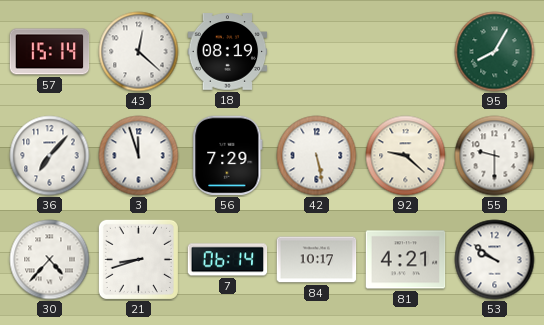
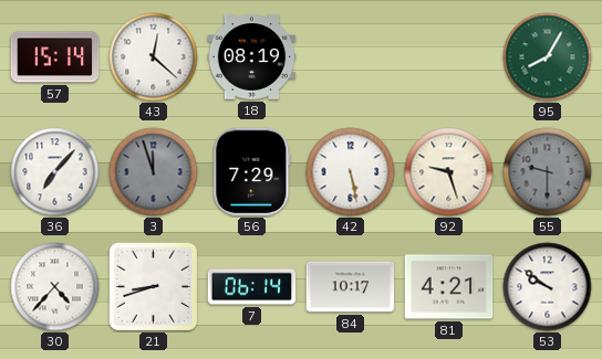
3 dial: white -> grey (154, 172)
92: 9:22 -> 9:27 (449, 172)
55 dial: white -> grey (548, 172)
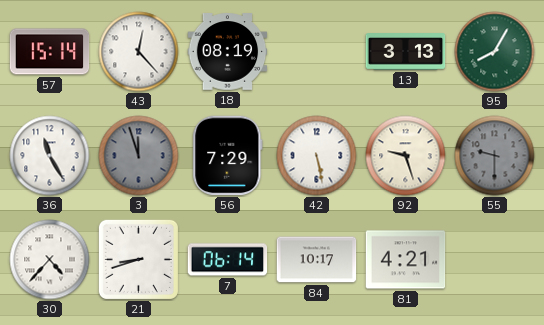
43: 12:22 -> 12:23 (139, 52)
13: none -> 3:13 (406, 52)
36: 7:07 -> 11:25 (50, 156)
53: 9:51 -> none (548, 287)
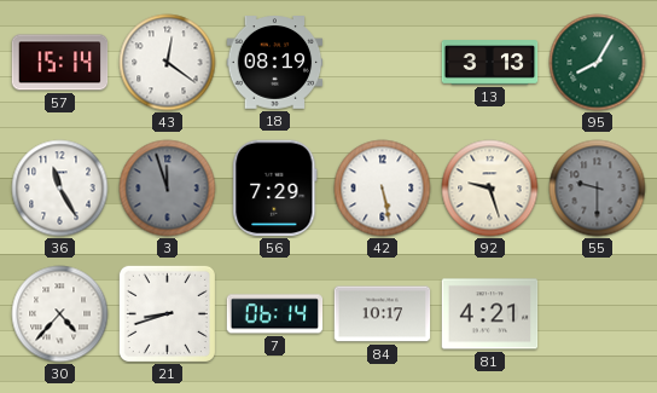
43: 12:23 -> 12:21 (168, 63)
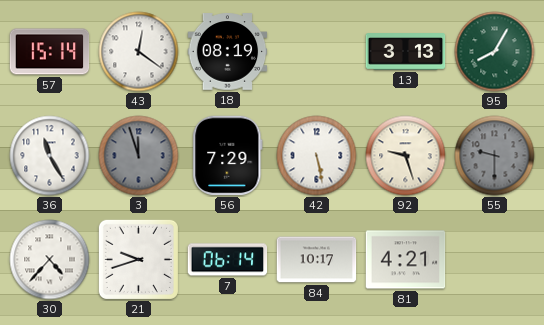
21: 8:42 -> 9:42 (138, 259)
